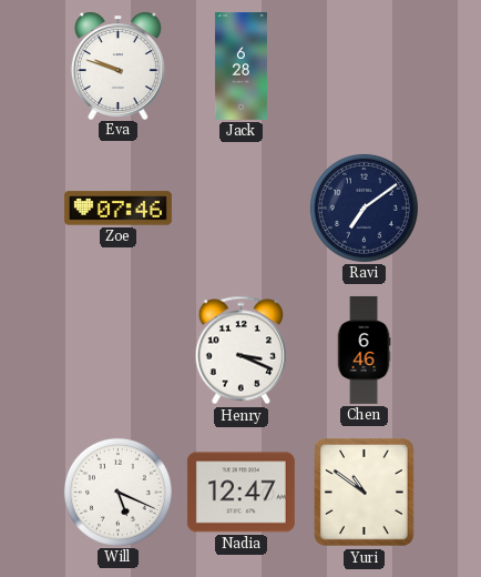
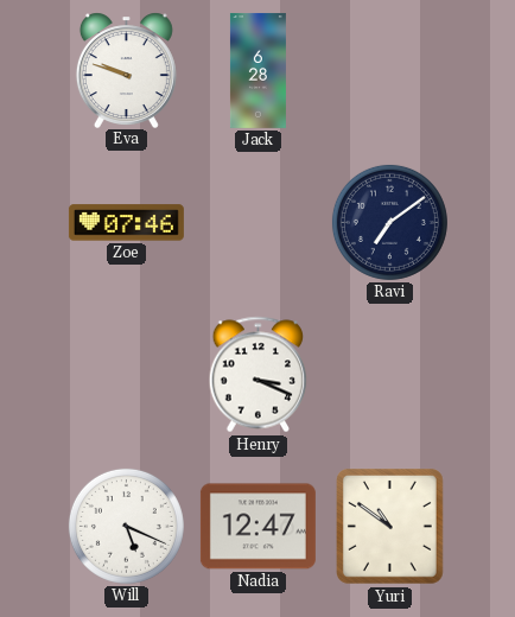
Chen: 6:46 -> none (364, 350)
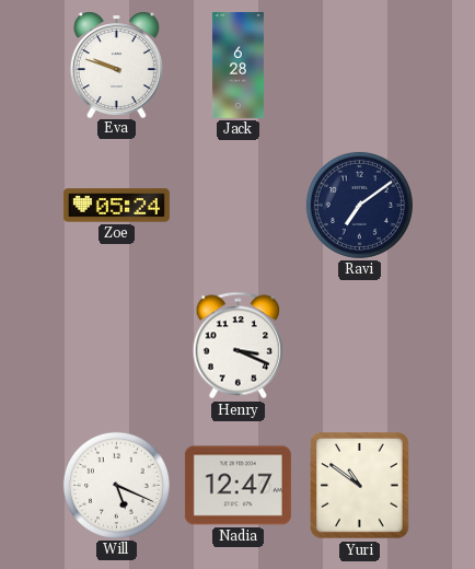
Zoe: 07:46 -> 05:24 (116, 206)
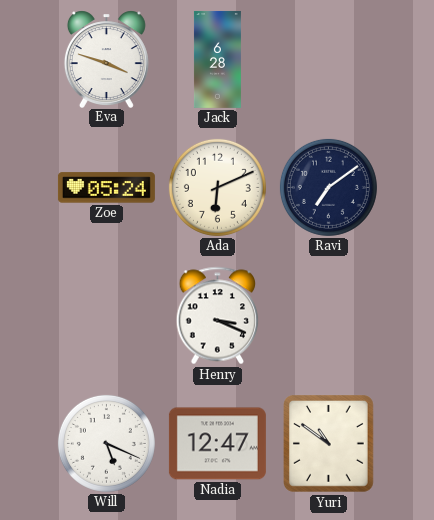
Eva: 9:48 -> 3:48 (106, 59)
Ada: none -> 6:11 (217, 187)
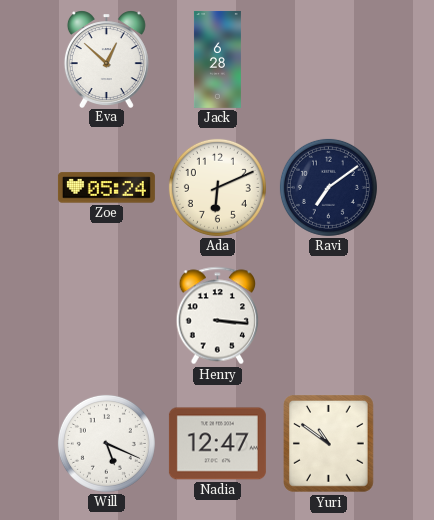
Eva: 3:48 -> 12:52 (106, 59)
Henry: 3:19 -> 3:16 (218, 316)
